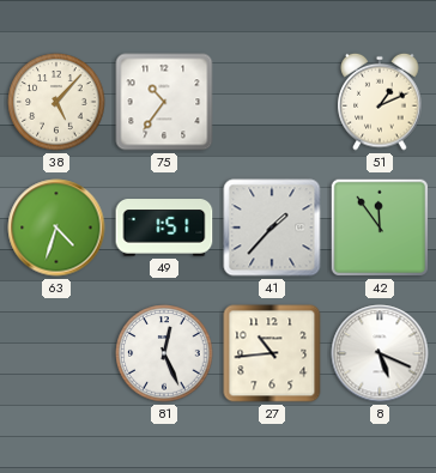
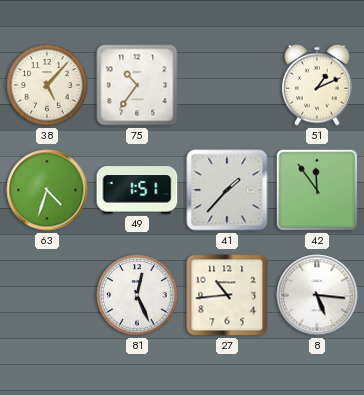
8: 5:19 -> 5:16 (317, 295)
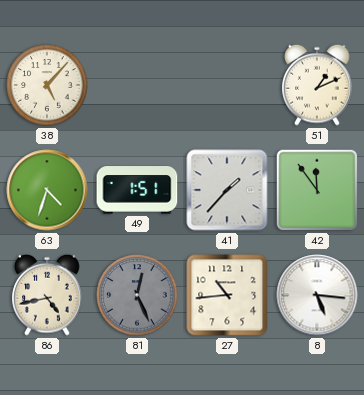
75: 10:36 -> none (137, 85)
86: none -> 4:43 (47, 295)
81 dial: white -> grey (137, 295)
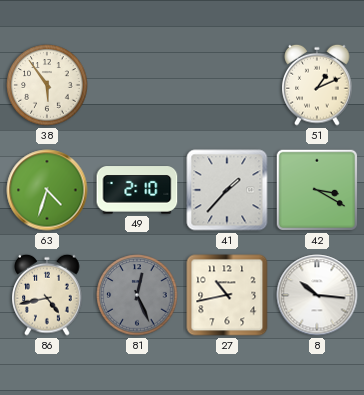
38: 5:07 -> 5:54 (47, 85)
49: 1:51 -> 2:10 (137, 190)
42: 11:54 -> 3:20 (317, 190)
27: 10:44 -> 10:43 (227, 295)
8: 5:16 -> 10:16 (317, 295)
